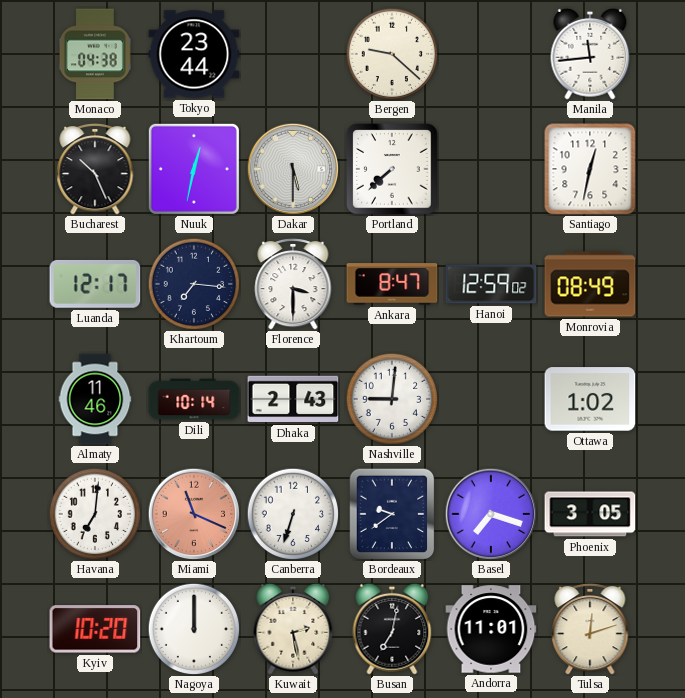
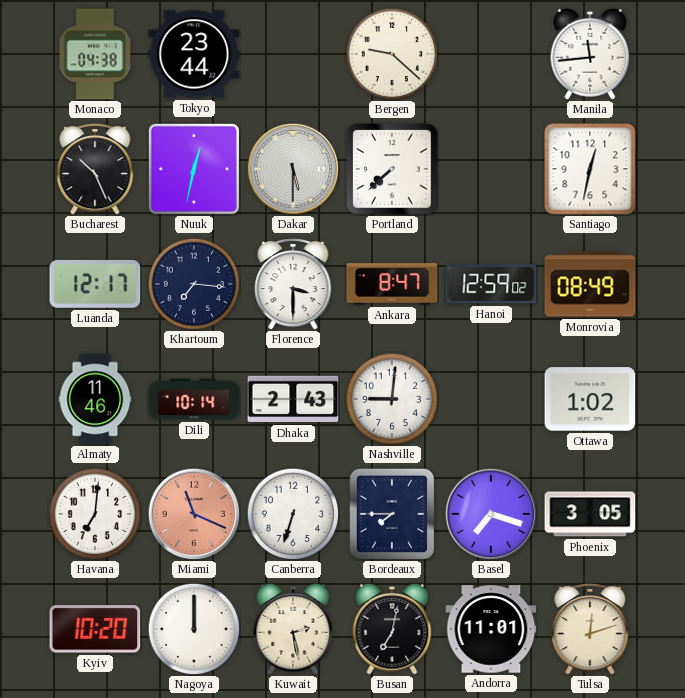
Bordeaux: 9:39 -> 7:45 (392, 514)
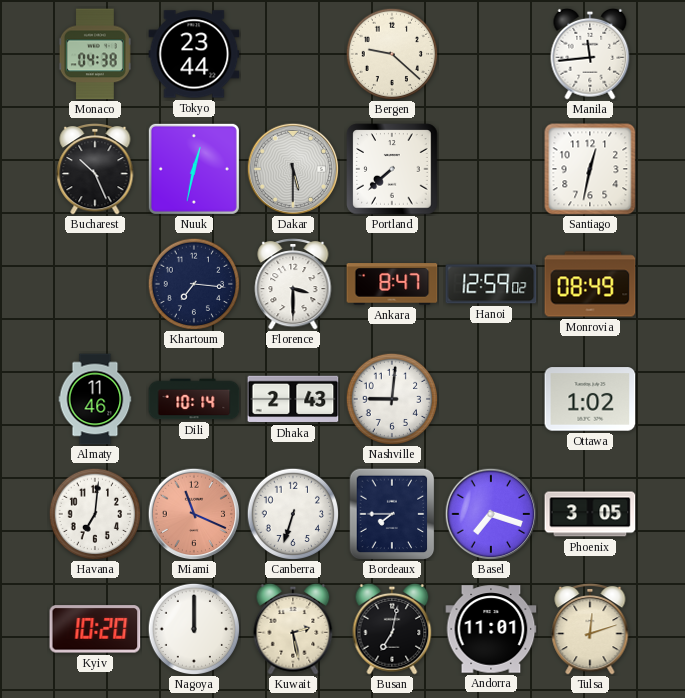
Luanda: 12:17 -> none (95, 284)
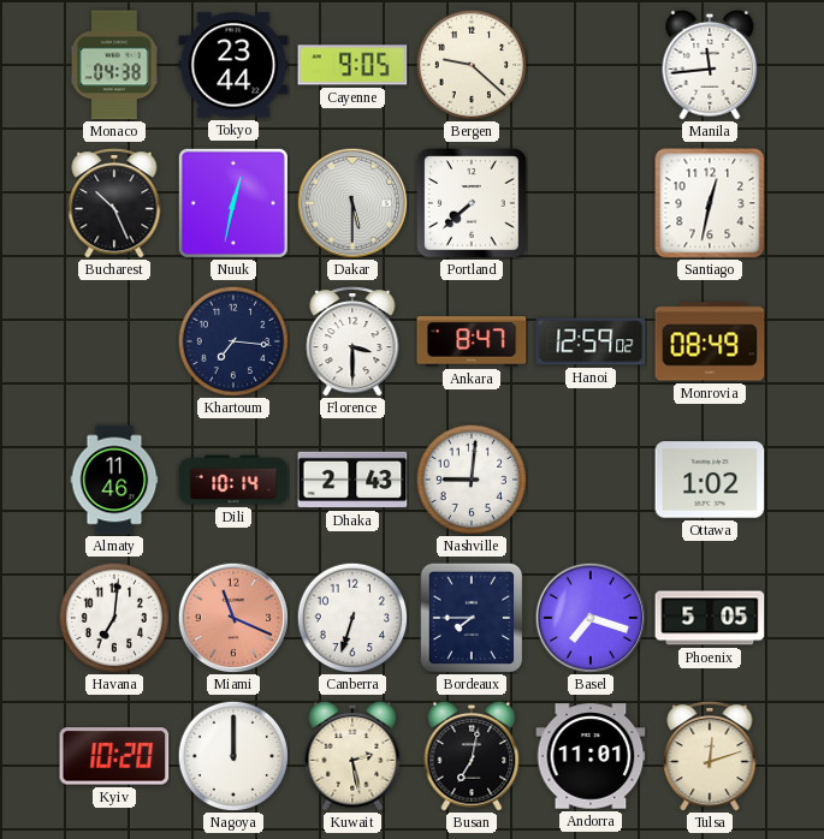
Cayenne: none -> 9:05 (352, 65)
Phoenix: 3:05 -> 5:05 (710, 618)
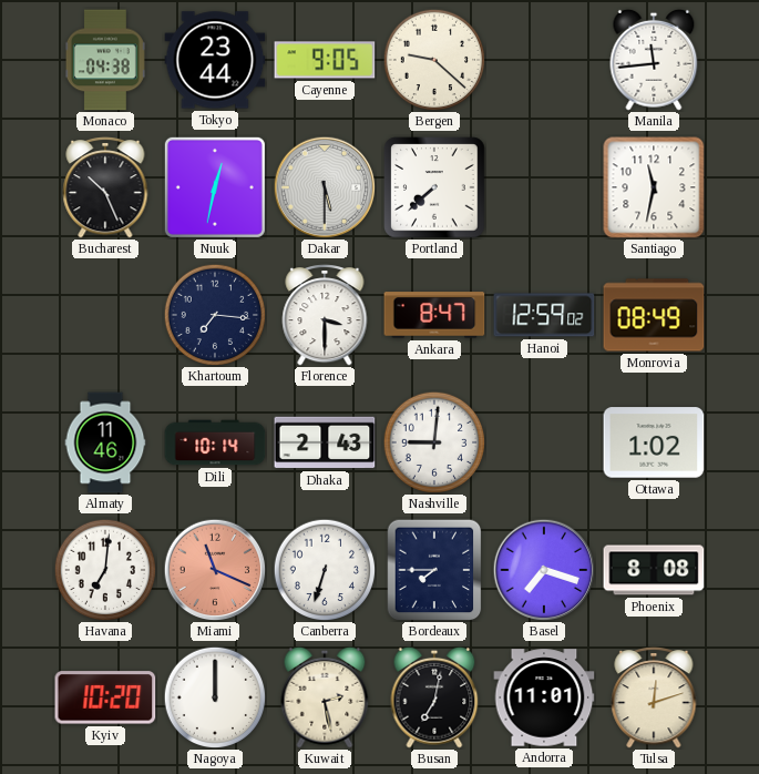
Santiago: 12:32 -> 11:32 (654, 187)
Phoenix: 5:05 -> 8:08 (654, 570)
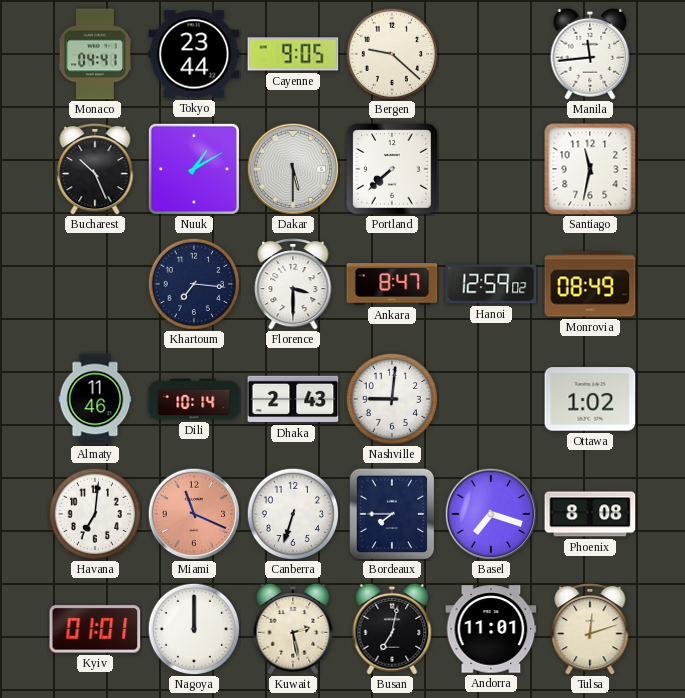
Monaco: 04:38 -> 04:41 (95, 54)
Nuuk: 12:32 -> 1:10 (194, 169)
Kyiv: 10:20 -> 01:01 (95, 629)
